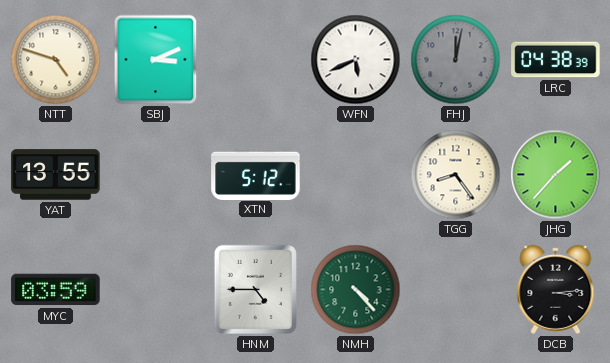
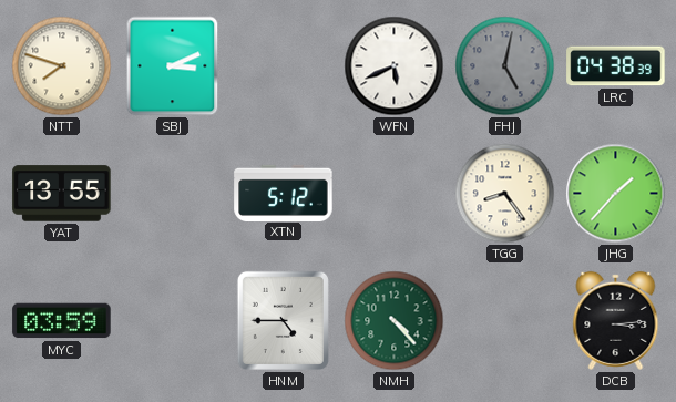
NTT: 4:48 -> 7:48 (62, 66)
FHJ: 12:02 -> 5:02 (505, 66)
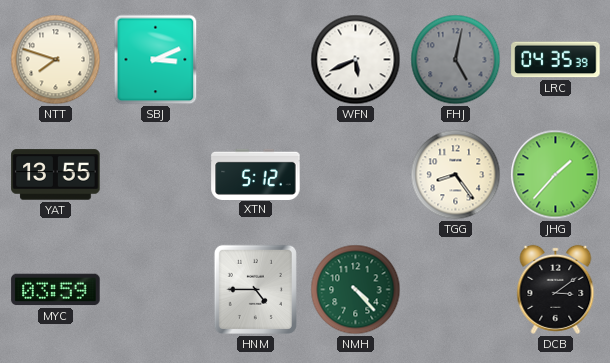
LRC: 04:38 -> 04:35 (556, 60)
DCB: 3:14 -> 3:09 (556, 289)
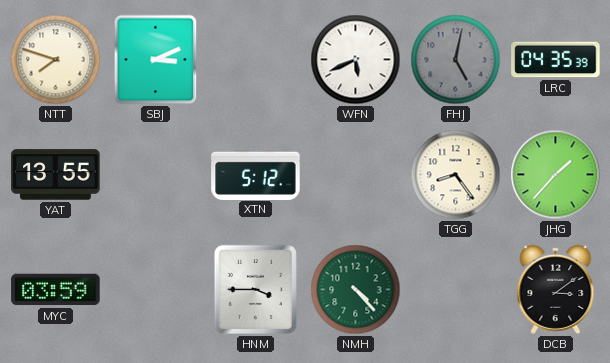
HNM: 4:45 -> 3:45 (255, 289)
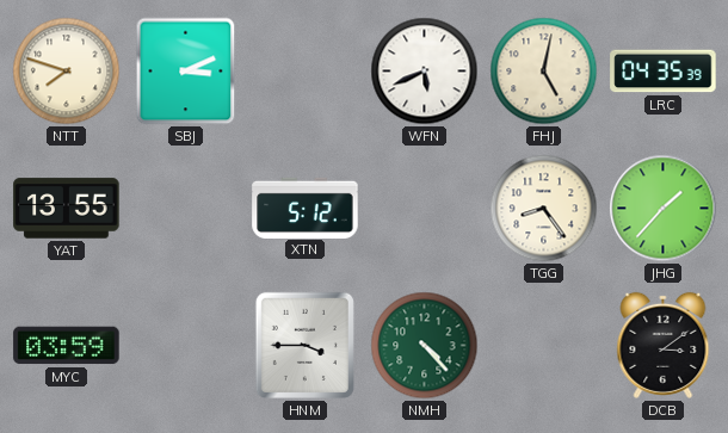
FHJ dial: grey -> cream (544, 72)
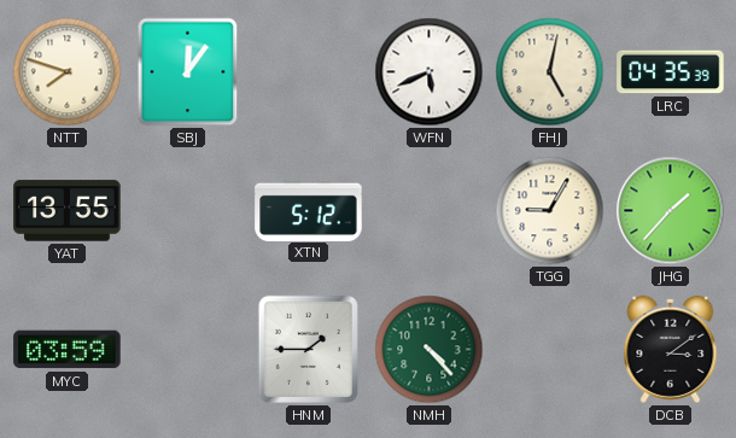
SBJ: 3:11 -> 12:06 (188, 72)
TGG: 8:24 -> 9:05 (550, 211)
HNM: 3:45 -> 1:45 (308, 349)
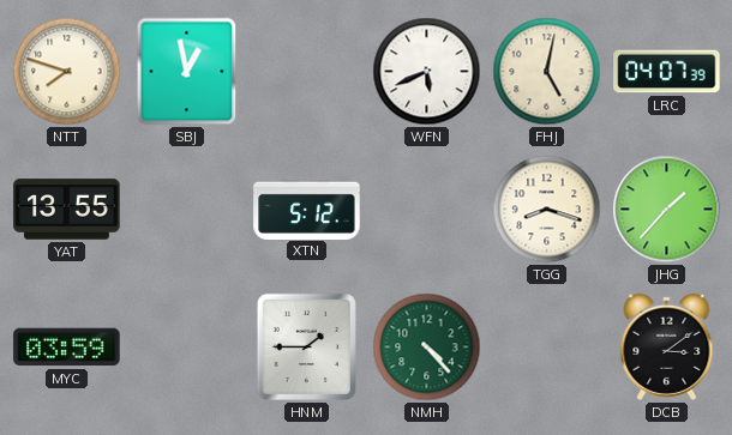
SBJ: 12:06 -> 12:58 (187, 72)
LRC: 04:35 -> 04:07 (667, 72)
TGG: 9:05 -> 8:18 (547, 210)
